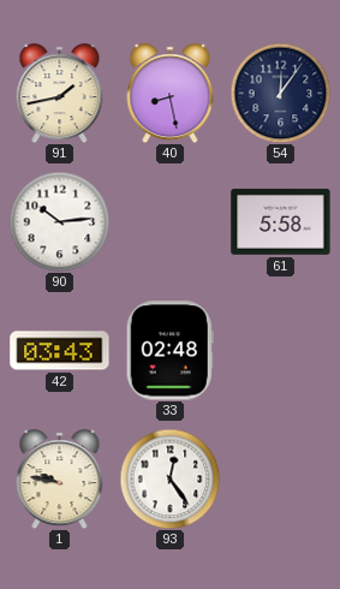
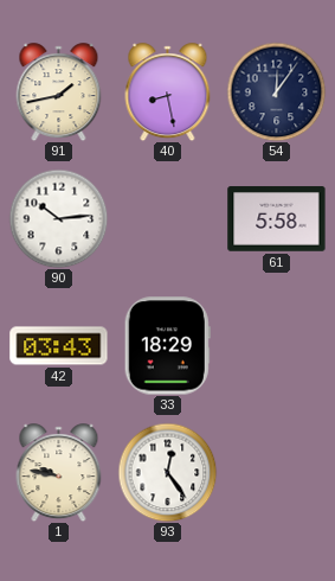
33: 02:48 -> 18:29 (167, 346)
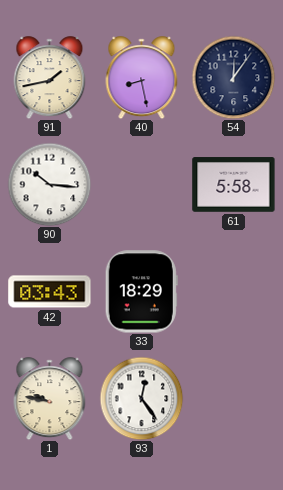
90: 10:14 -> 10:16 (49, 184)
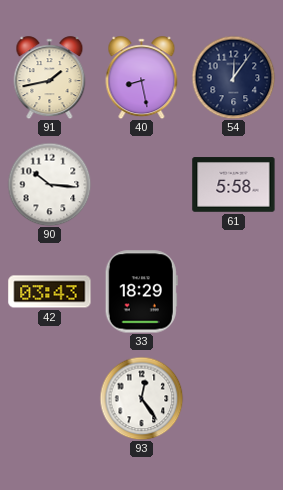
1: 9:47 -> none (50, 399)
